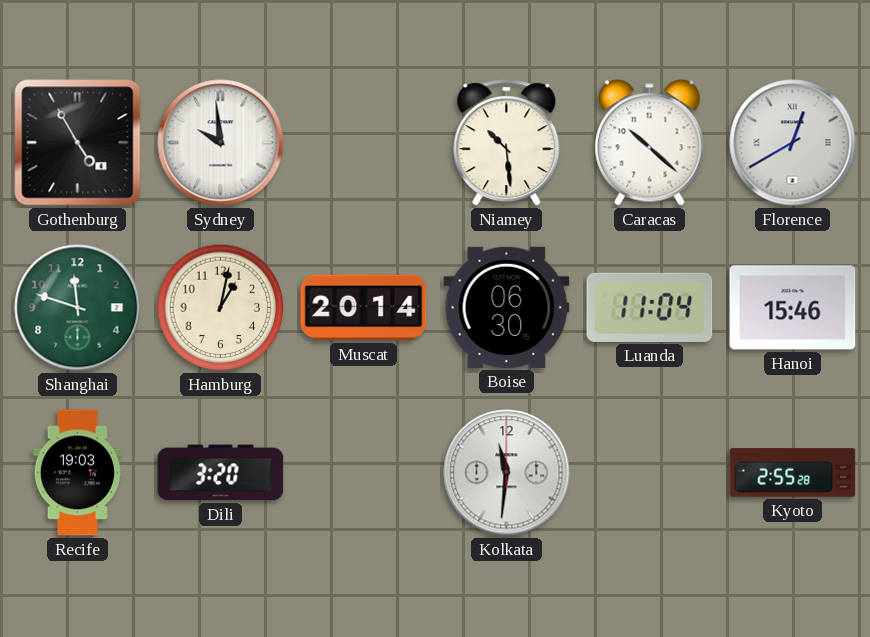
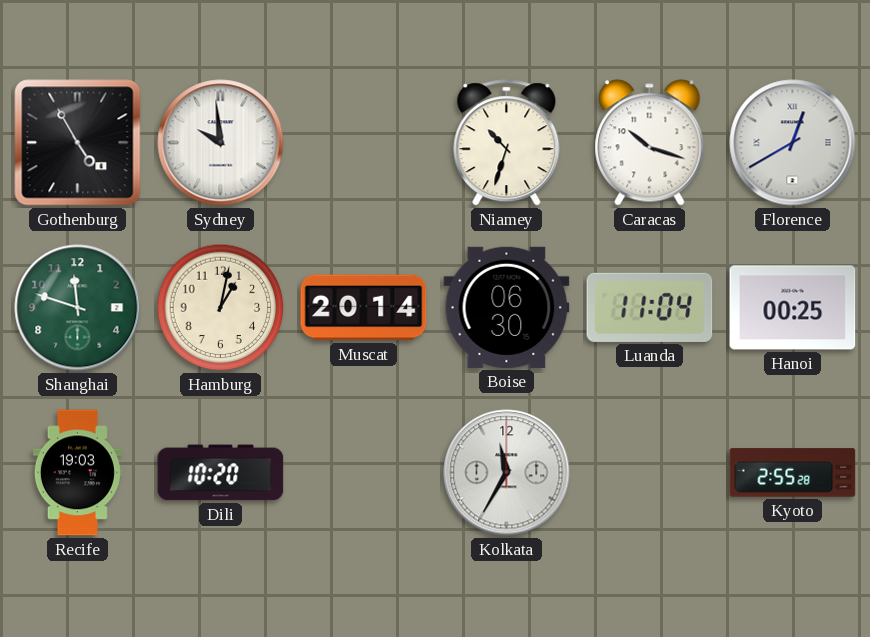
Niamey: 10:29 -> 10:33 (507, 143)
Caracas: 10:22 -> 10:18 (650, 143)
Hanoi: 15:46 -> 00:25 (793, 308)
Dili: 3:20 -> 10:20 (221, 473)
Kolkata: 11:31 -> 11:35 (507, 473)
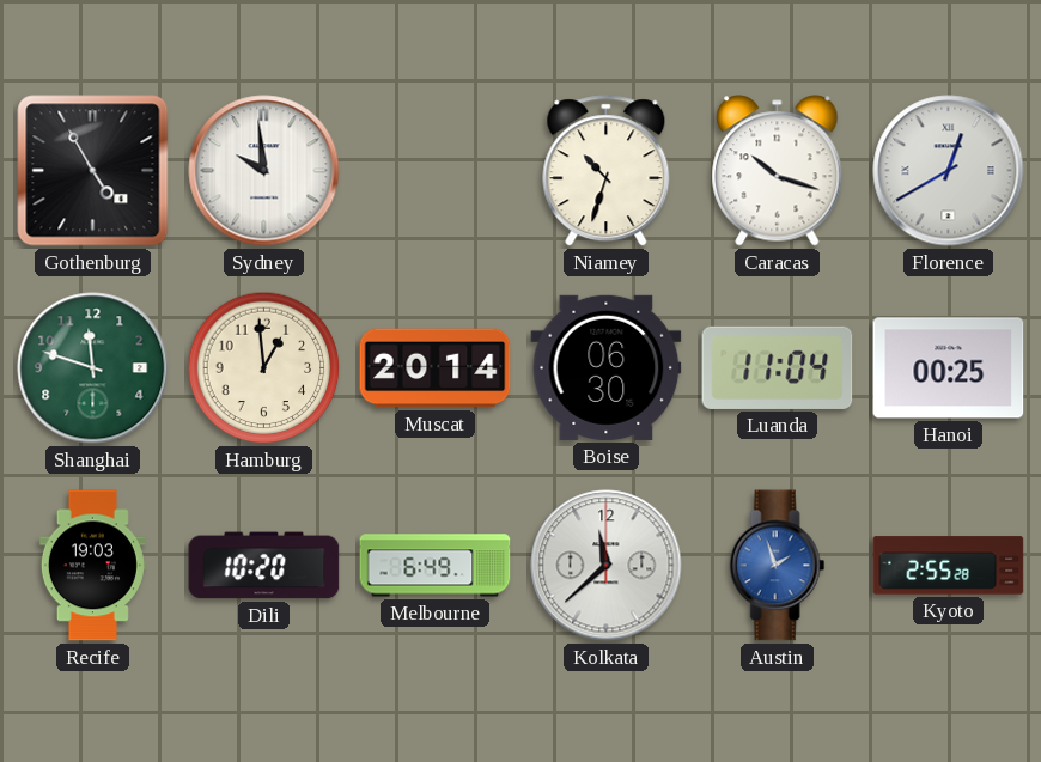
Hamburg: 1:02 -> 12:59 (264, 368)
Melbourne: none -> 6:49 (436, 566)
Kolkata: 11:35 -> 11:38 (607, 566)
Austin: none -> 1:57 (778, 566)
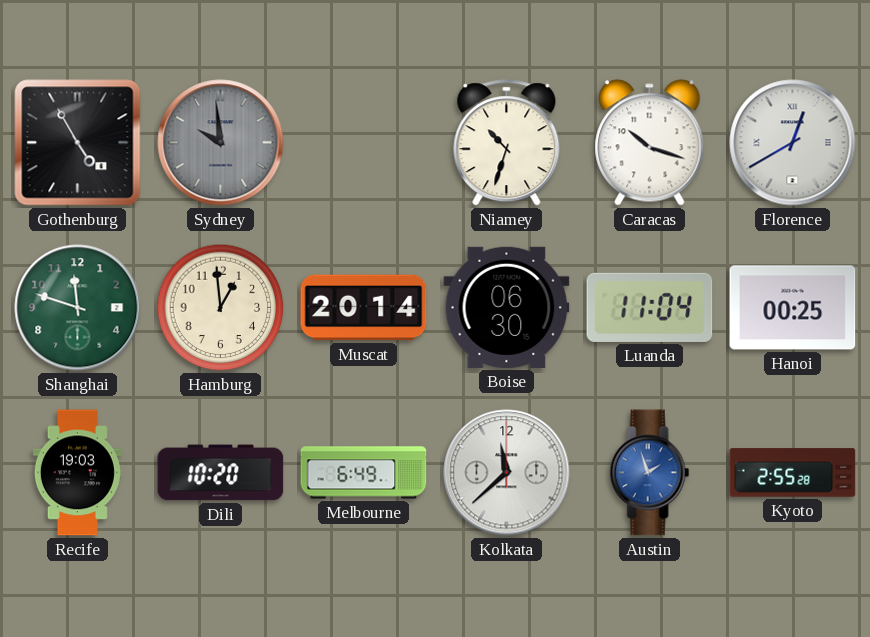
Sydney dial: white -> grey (221, 143)
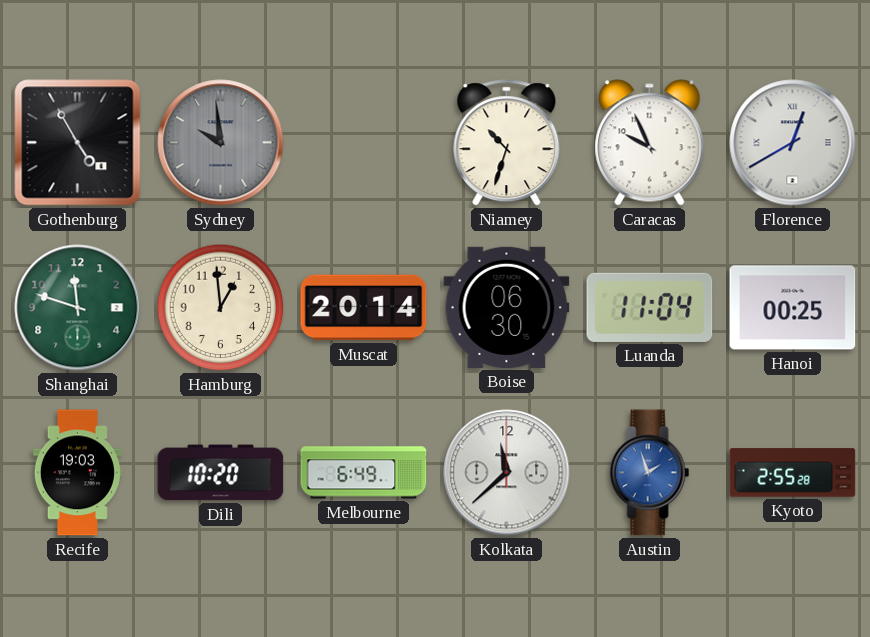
Caracas: 10:18 -> 9:56 (650, 143)
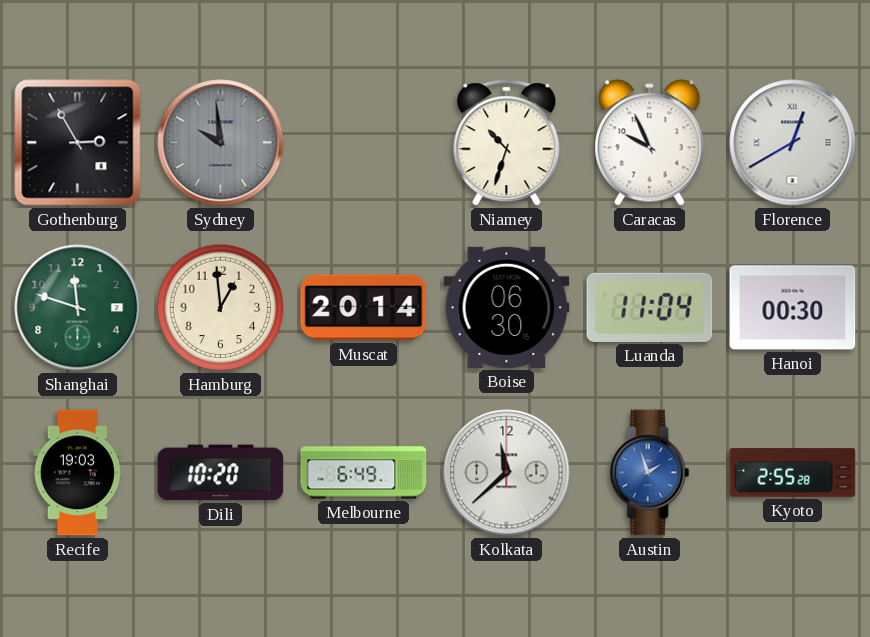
Gothenburg: 4:55 -> 2:55 (78, 143)
Hanoi: 00:25 -> 00:30 (793, 308)
